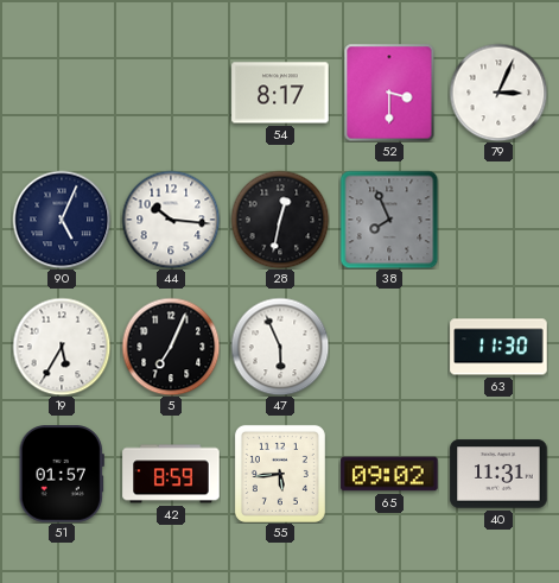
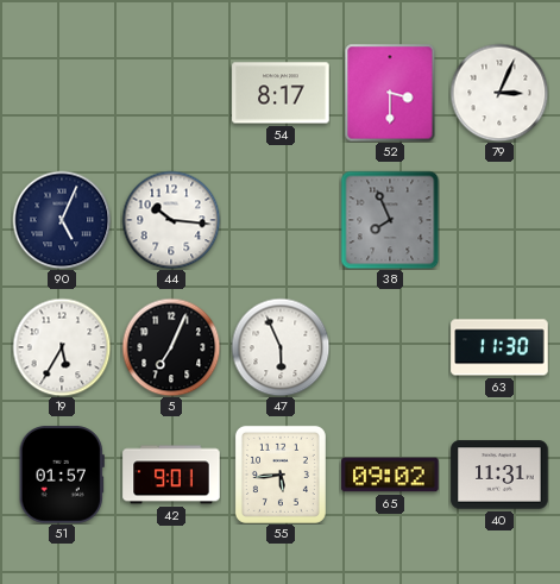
28: 12:32 -> none (280, 220)
42: 8:59 -> 9:01 (171, 475)
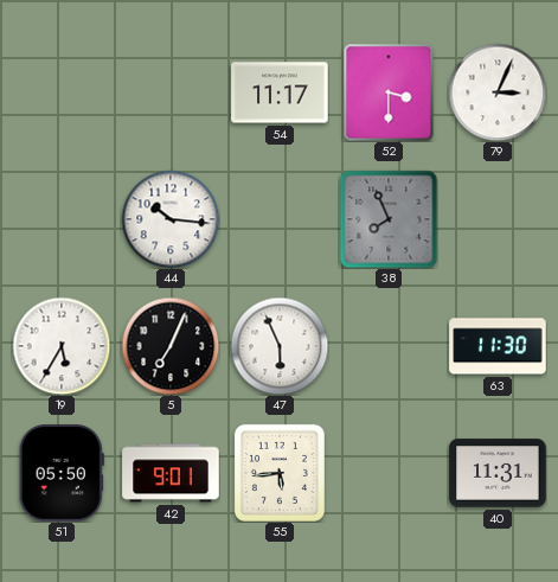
54: 8:17 -> 11:17 (280, 92)
90: 5:04 -> none (62, 220)
51: 01:57 -> 05:50 (62, 473)
65: 09:02 -> none (390, 475)
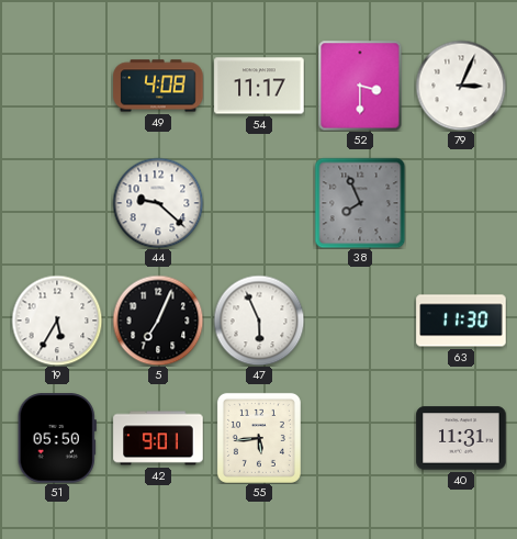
49: none -> 4:08 (158, 86)
44: 10:16 -> 9:22 (158, 203)
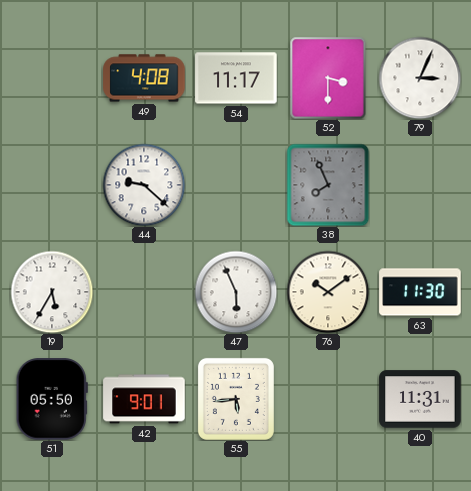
5: 7:04 -> none (158, 321)
76: none -> 10:09 (328, 292)
